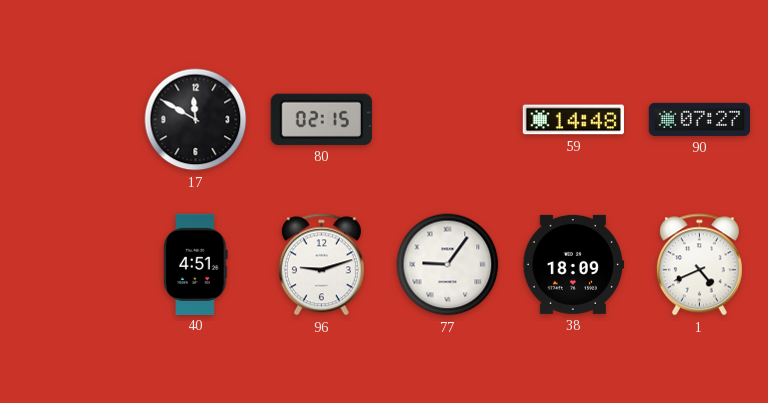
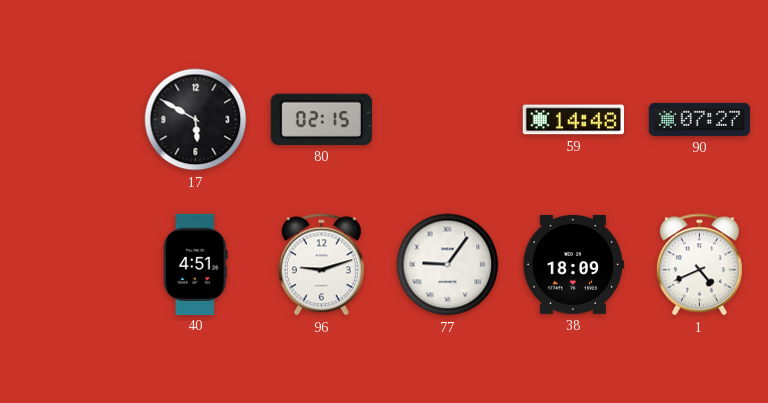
17: 11:50 -> 5:50 (196, 120)
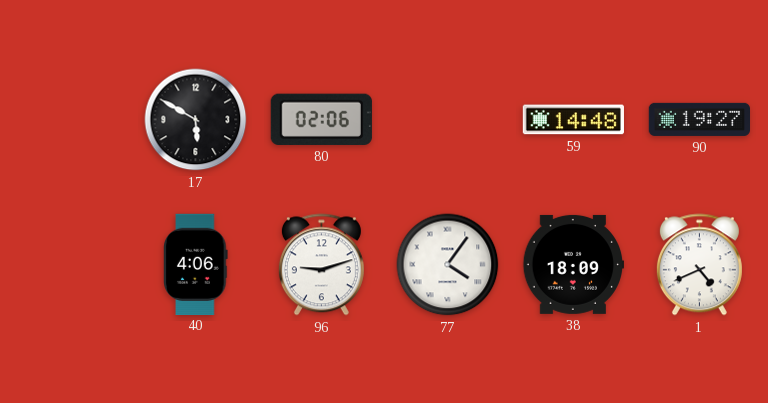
80: 02:15 -> 02:06 (321, 119)
90: 07:27 -> 19:27 (699, 119)
40: 4:51 -> 4:06 (196, 264)
77: 9:06 -> 4:06 (448, 265)
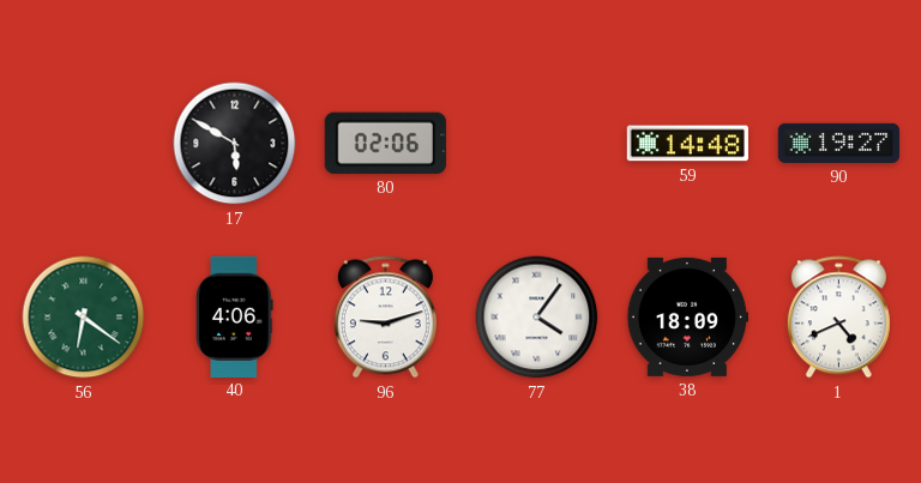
56: none -> 6:21 (84, 318)
